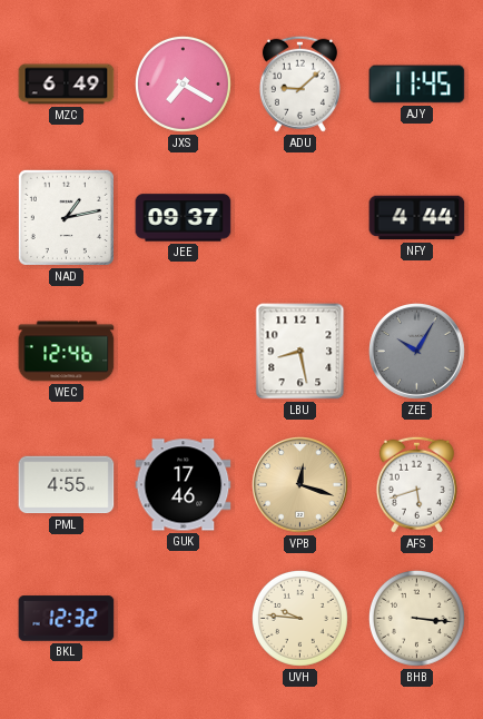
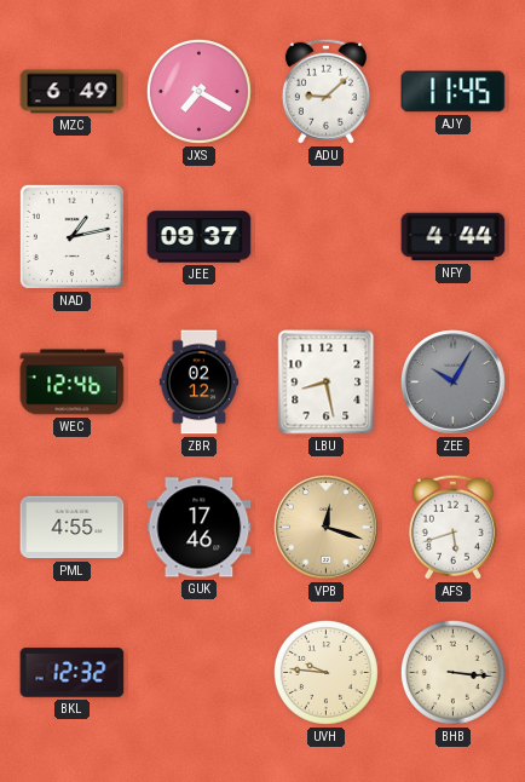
ZBR: none -> 02:12 (200, 383)
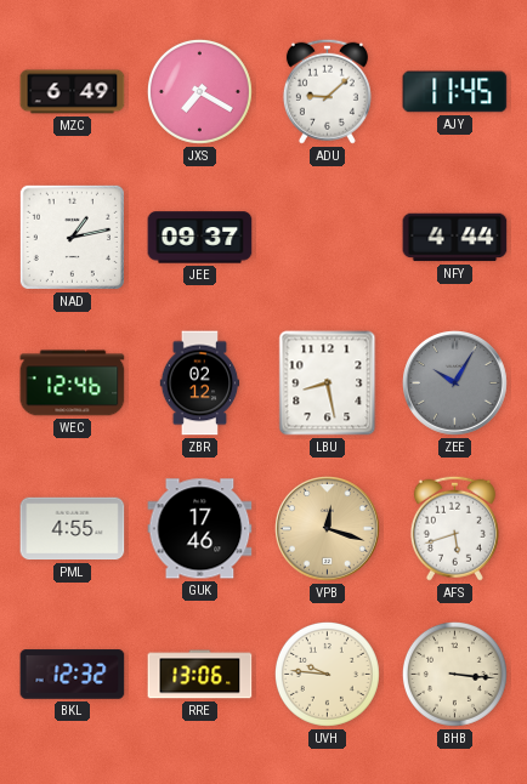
RRE: none -> 13:06 (200, 675)
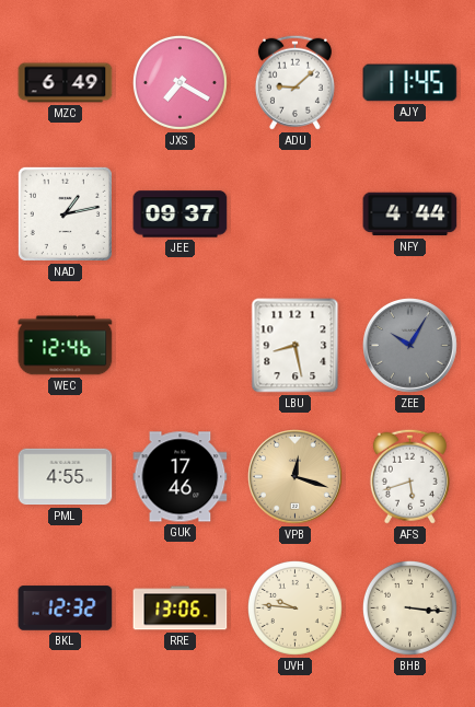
ZBR: 02:12 -> none (200, 384)
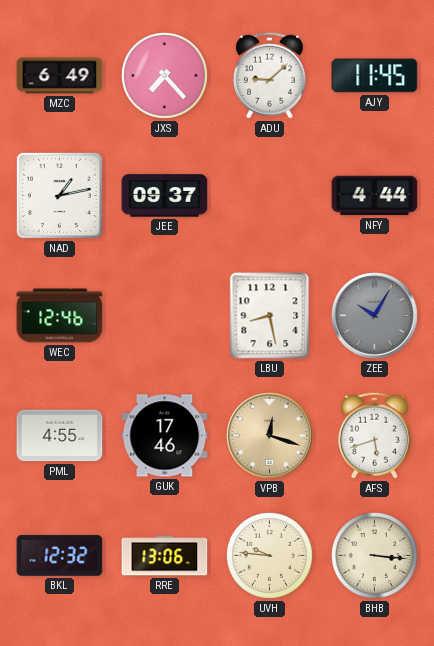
JXS: 7:20 -> 7:23 (164, 75)
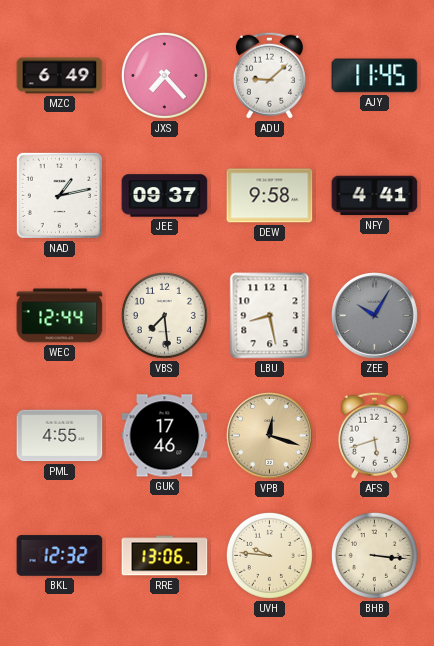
DEW: none -> 9:58 (270, 196)
NFY: 4:44 -> 4:41 (375, 196)
WEC: 12:46 -> 12:44 (60, 316)
VBS: none -> 7:29 (164, 315)
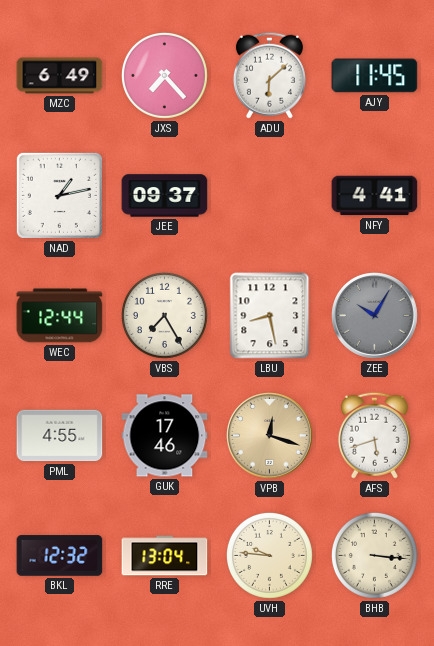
ADU: 9:08 -> 6:08 (269, 75)
DEW: 9:58 -> none (270, 196)
VBS: 7:29 -> 7:25 (164, 315)
RRE: 13:06 -> 13:04 (165, 556)
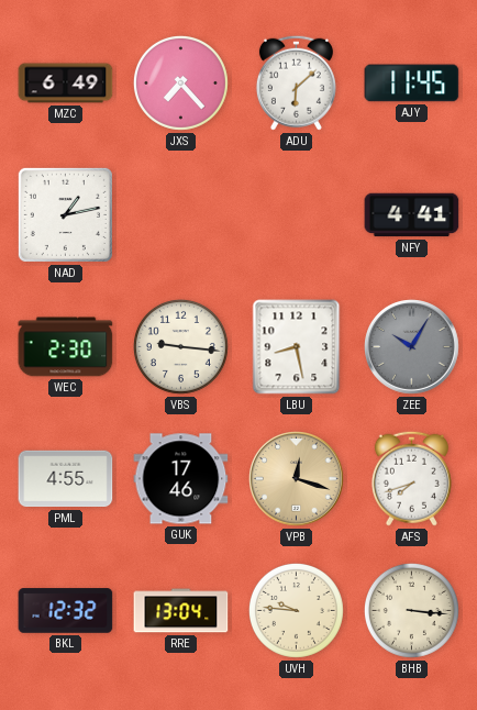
JEE: 09:37 -> none (165, 196)
WEC: 12:44 -> 2:30 (66, 347)
VBS: 7:25 -> 9:16 (180, 346)
AFS: 5:42 -> 7:42 (411, 478)
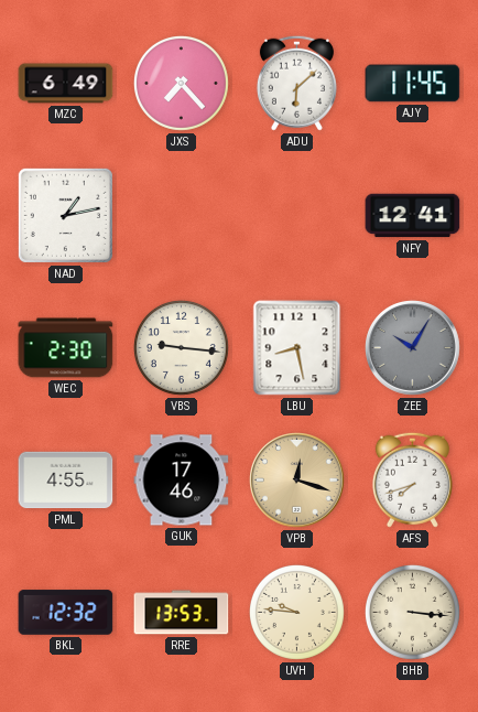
NFY: 4:41 -> 12:41 (413, 216)
RRE: 13:04 -> 13:53 (182, 613)
